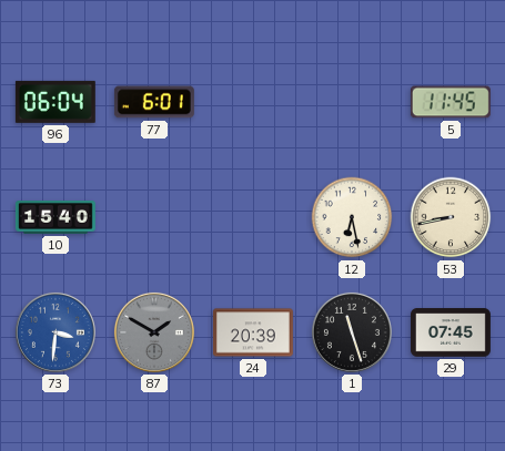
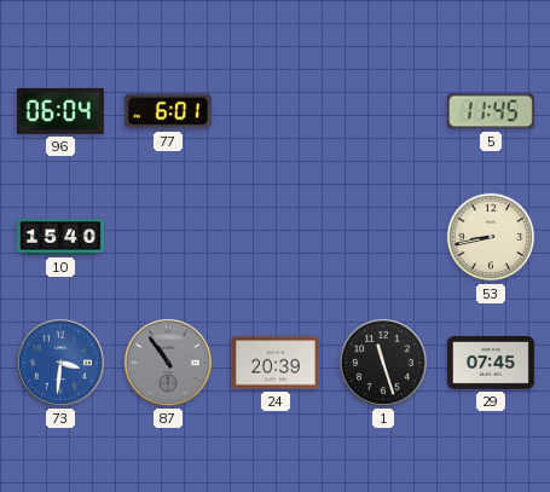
12: 6:28 -> none (352, 217)
87: 1:50 -> 10:54 (168, 363)
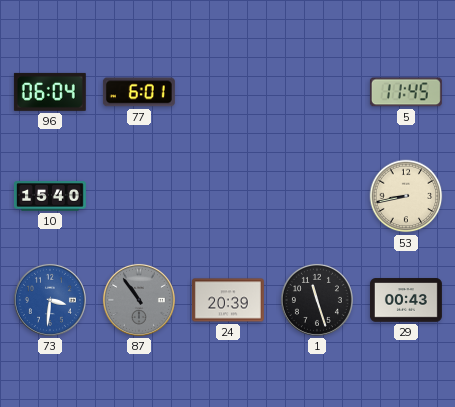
29: 07:45 -> 00:43 (406, 300)
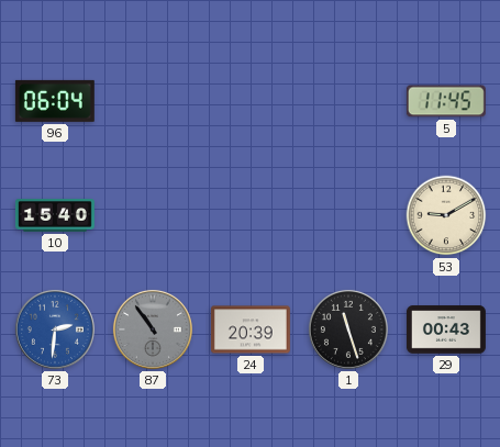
77: 6:01 -> none (139, 92)
53: 8:43 -> 9:10 (446, 215)
73: 3:31 -> 2:31 (55, 329)
